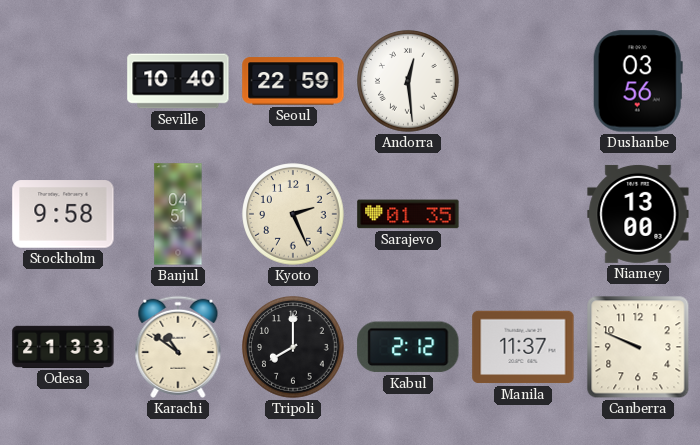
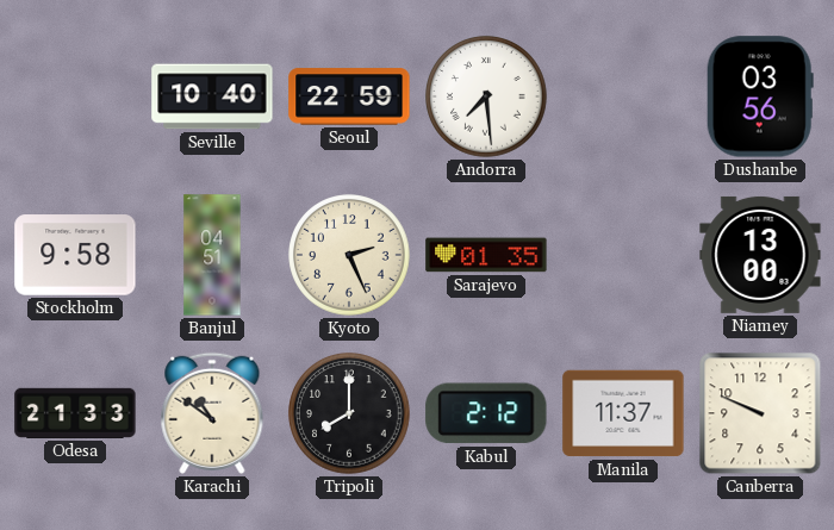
Andorra: 12:29 -> 7:29 (486, 96)
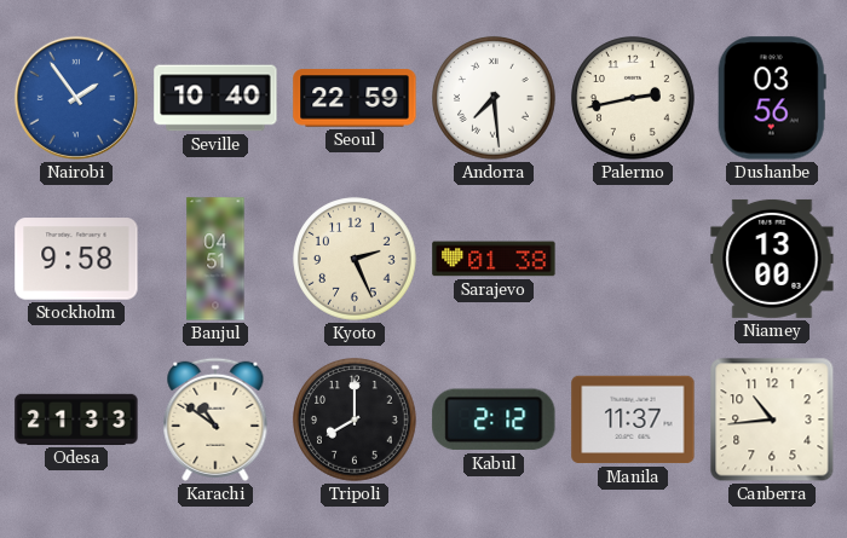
Nairobi: none -> 1:54 (76, 98)
Palermo: none -> 2:43 (633, 98)
Sarajevo: 01:35 -> 01:38 (494, 259)
Canberra: 9:49 -> 10:44 (772, 420)
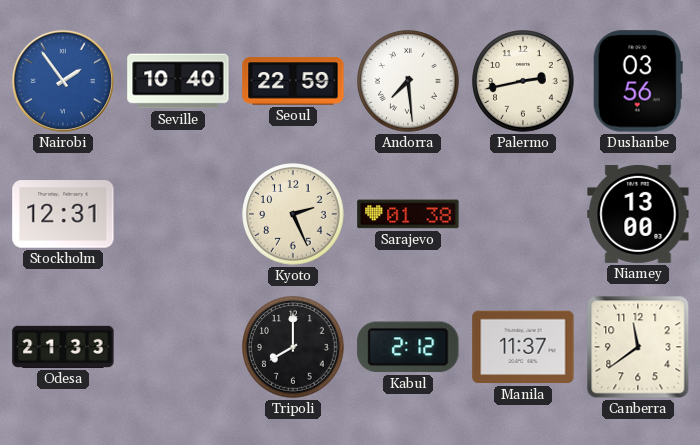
Stockholm: 9:58 -> 12:31 (63, 214)
Banjul: 04:51 -> none (215, 259)
Karachi: 10:51 -> none (215, 420)
Canberra: 10:44 -> 11:39 (638, 347)
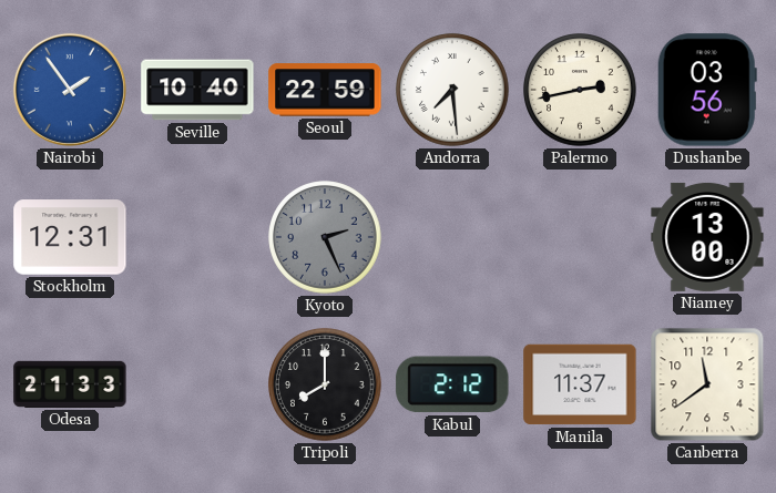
Kyoto dial: cream -> grey (325, 237)
Sarajevo: 01:38 -> none (408, 214)
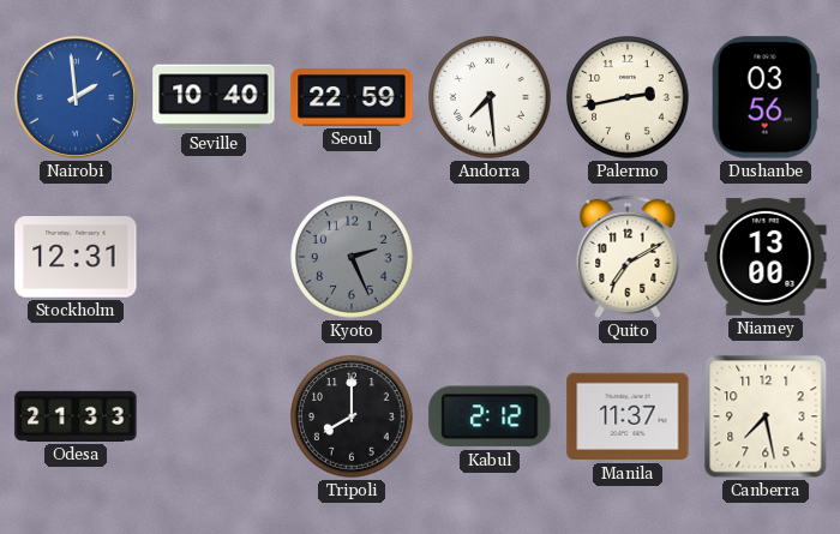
Nairobi: 1:54 -> 1:59 (76, 97)
Quito: none -> 7:10 (628, 257)
Canberra: 11:39 -> 7:28 (766, 416)
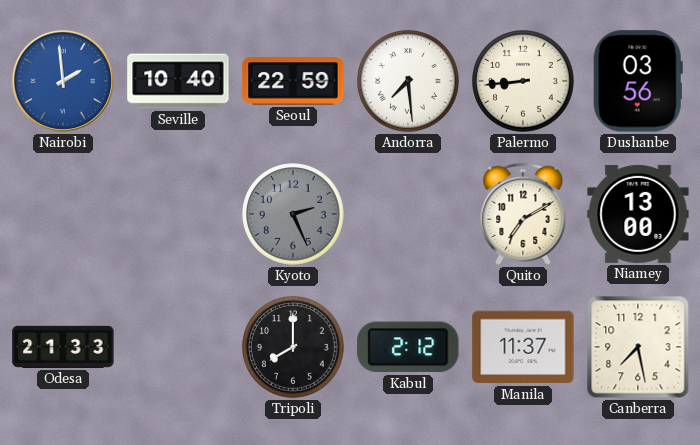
Palermo: 2:43 -> 8:44 (523, 81)
Stockholm: 12:31 -> none (76, 257)
